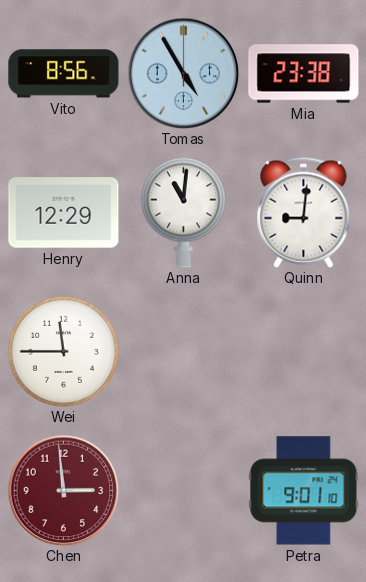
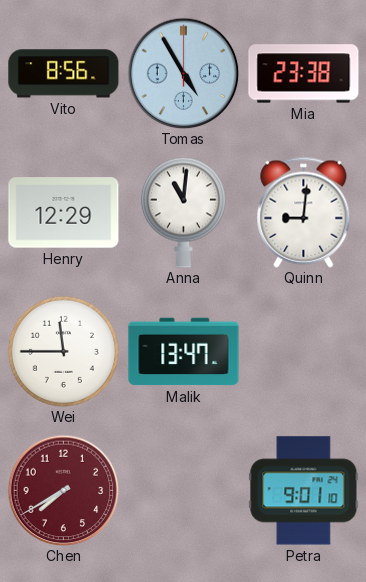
Malik: none -> 13:47 (184, 352)
Chen: 2:59 -> 7:40 (63, 490)
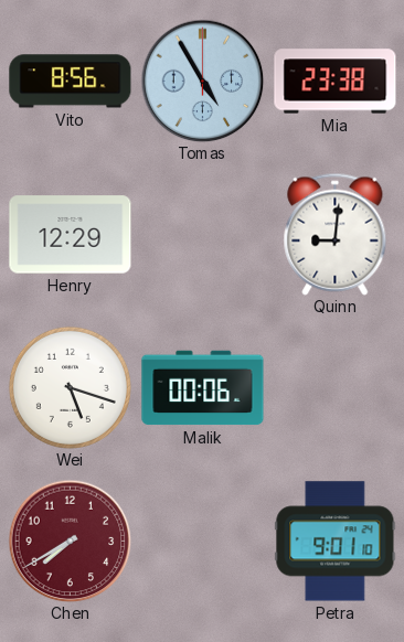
Anna: 11:01 -> none (183, 212)
Wei: 11:45 -> 5:18 (70, 387)
Malik: 13:47 -> 00:06 (203, 388)
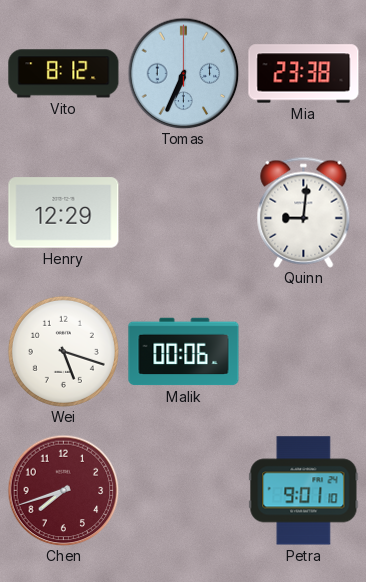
Vito: 8:56 -> 8:12 (64, 74)
Tomas: 4:55 -> 6:34 (183, 73)
Chen: 7:40 -> 7:42 (63, 490)
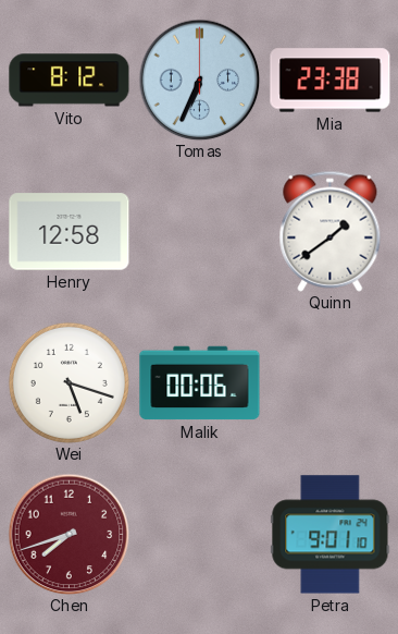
Henry: 12:29 -> 12:58 (70, 232)
Quinn: 9:01 -> 1:39 (331, 231)
